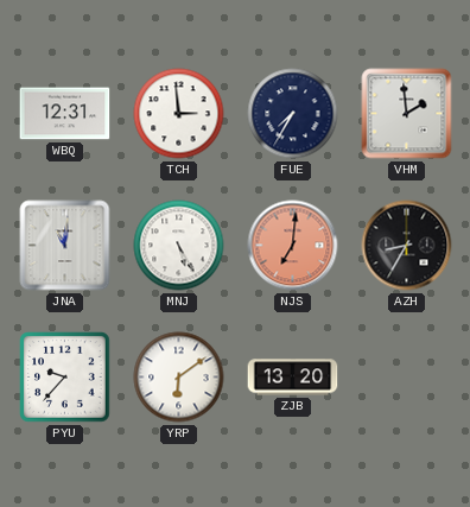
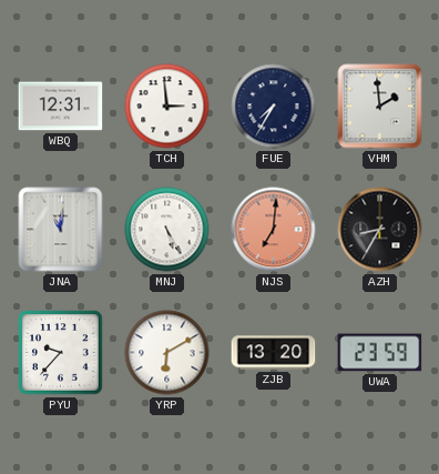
YRP: 6:09 -> 6:10 (167, 353)
UWA: none -> 23:59 (380, 353)
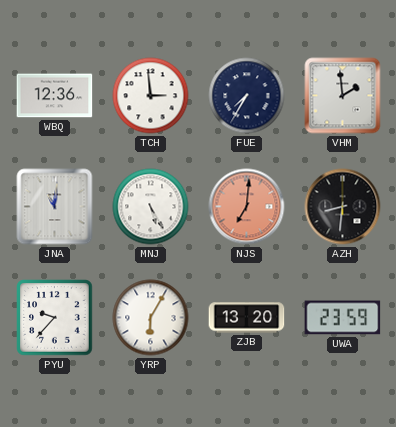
WBQ: 12:31 -> 12:36 (55, 96)
AZH: 8:35 -> 8:31 (343, 207)
YRP: 6:10 -> 6:05 (151, 318)
